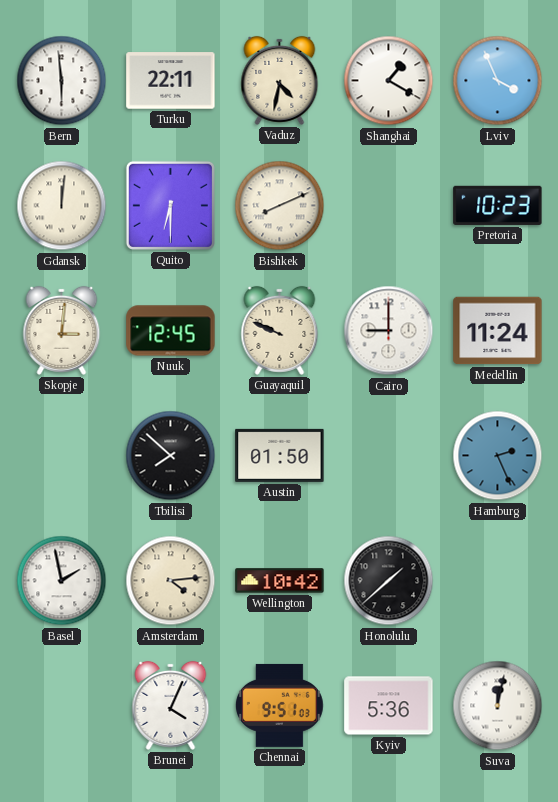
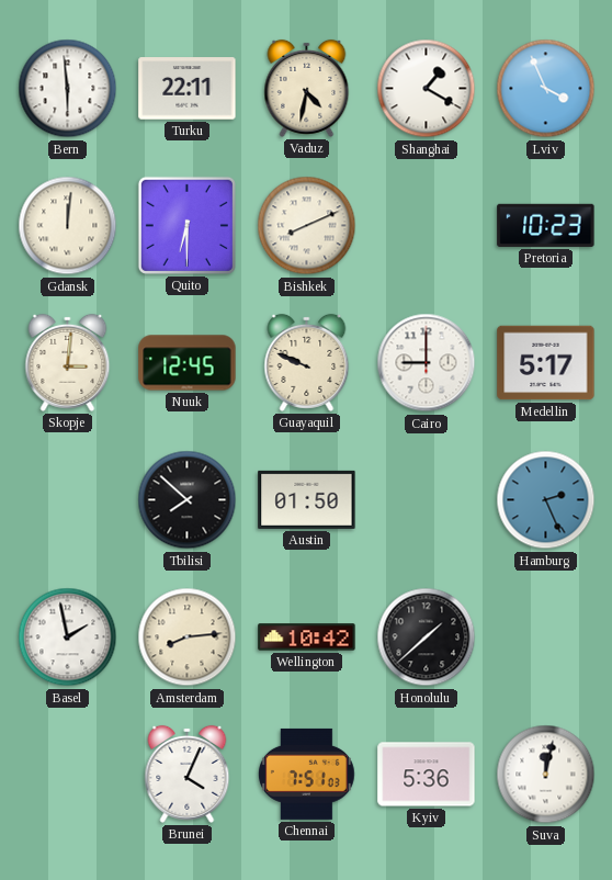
Medellin: 11:24 -> 5:17 (546, 363)
Amsterdam: 4:14 -> 8:14 (188, 638)
Chennai: 9:51 -> 7:51 (306, 774)
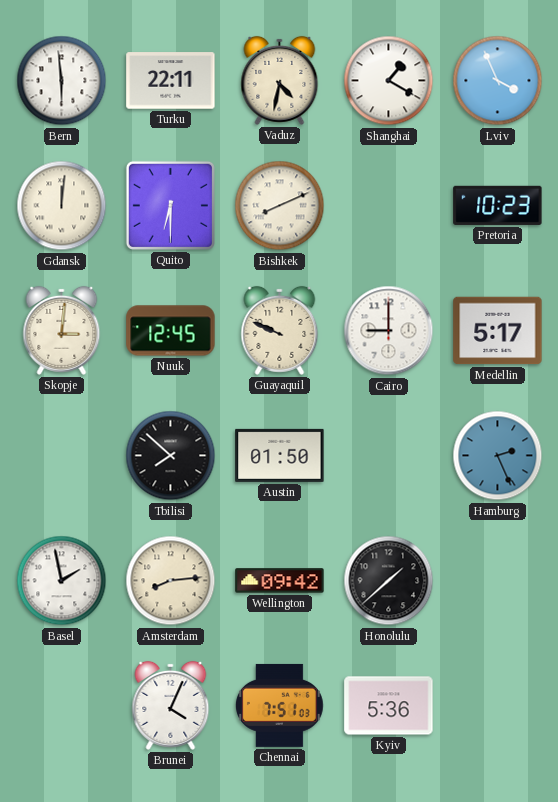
Wellington: 10:42 -> 09:42 (280, 581)
Suva: 12:02 -> none (546, 775)
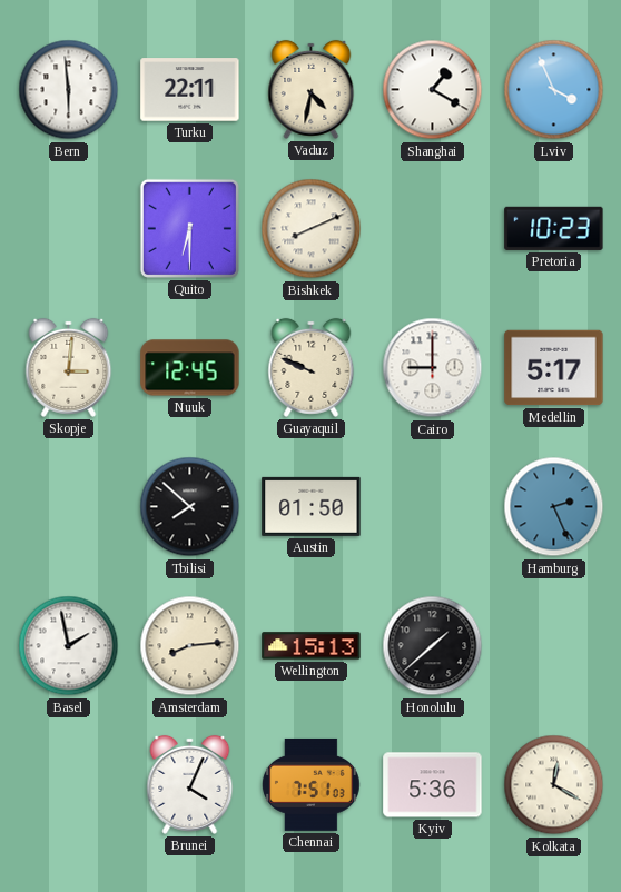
Gdansk: 12:01 -> none (62, 206)
Wellington: 09:42 -> 15:13 (312, 646)
Kolkata: none -> 12:20 (554, 785)
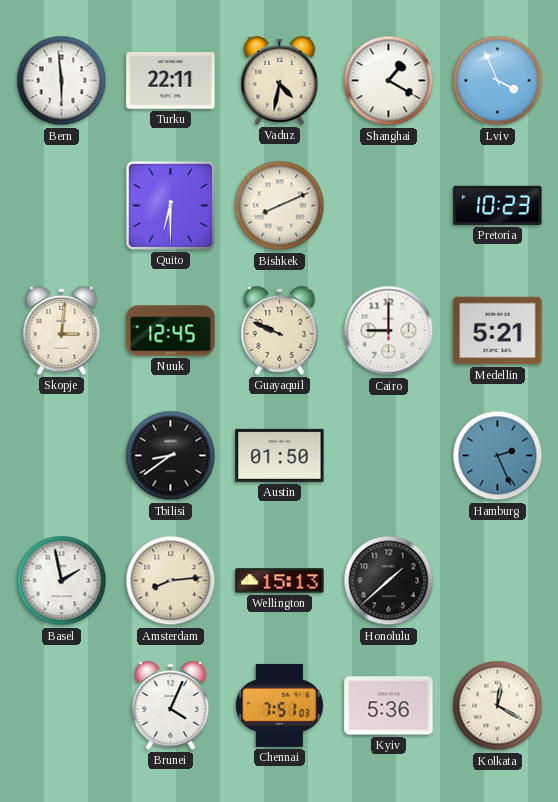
Medellin: 5:17 -> 5:21 (498, 331)
Tbilisi: 7:52 -> 8:39 (171, 456)
